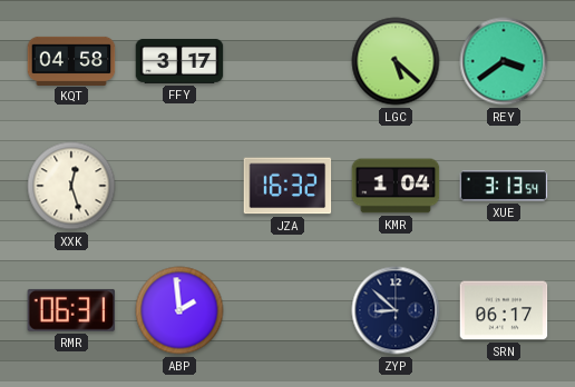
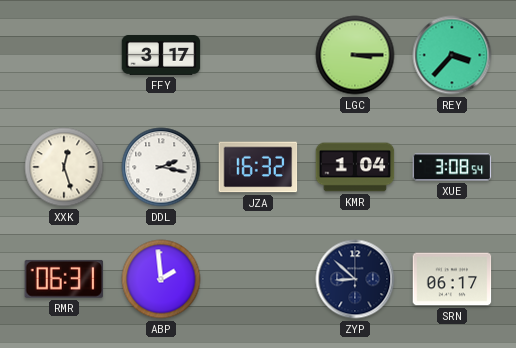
KQT: 04:58 -> none (71, 60)
LGC: 5:22 -> 3:15 (355, 55)
REY: 3:39 -> 3:37 (452, 55)
DDL: none -> 2:17 (161, 167)
XUE: 3:13 -> 3:08 (452, 167)
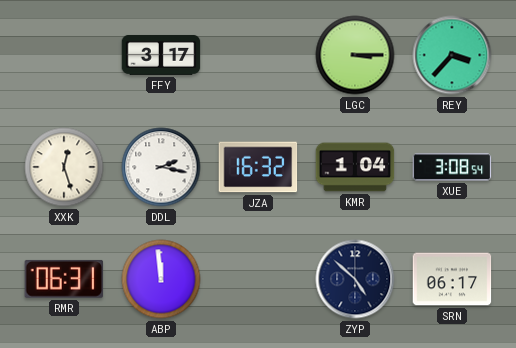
ABP: 1:59 -> 11:59 (161, 279)
ZYP: 8:52 -> 4:52 (355, 279)
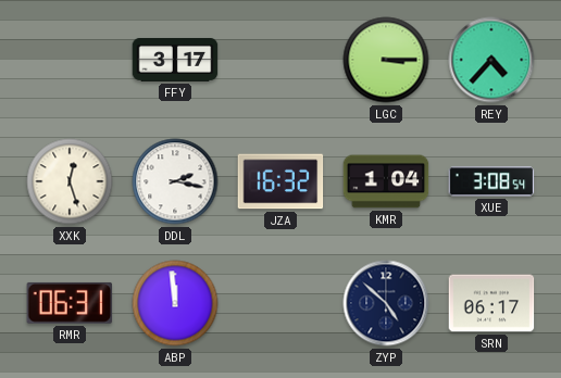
REY: 3:37 -> 4:37 (491, 60)
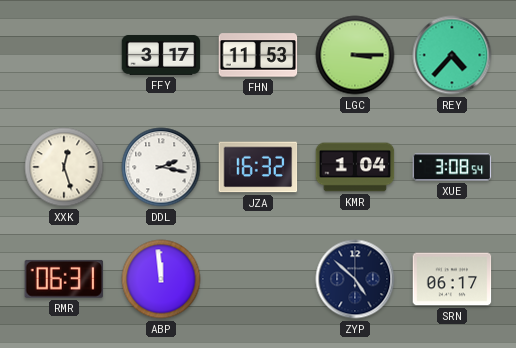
FHN: none -> 11:53 (258, 55)
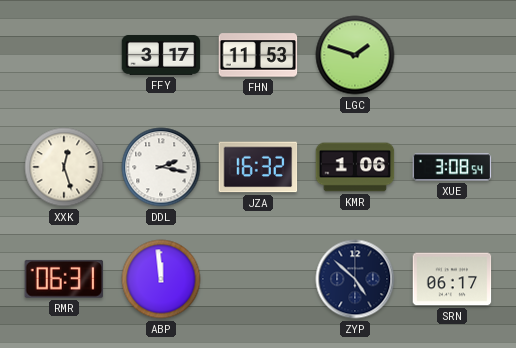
LGC: 3:15 -> 1:48 (355, 55)
REY: 4:37 -> none (452, 55)
KMR: 1:04 -> 1:06 (355, 167)
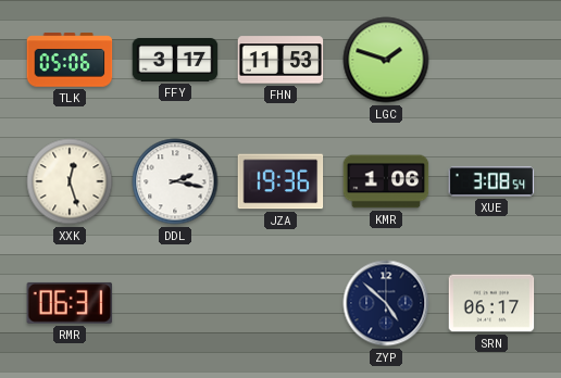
TLK: none -> 05:06 (70, 60)
JZA: 16:32 -> 19:36 (280, 181)
ABP: 11:59 -> none (161, 279)
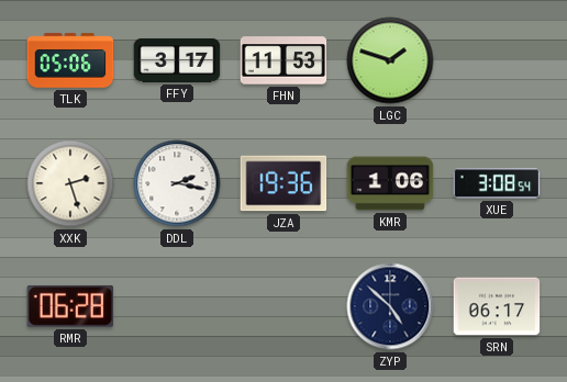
XXK: 12:27 -> 2:27 (70, 183)
RMR: 06:31 -> 06:28 (70, 306)
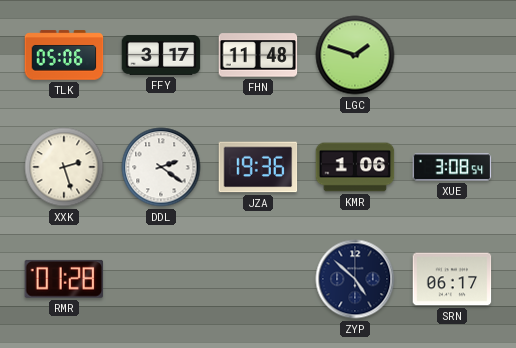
FHN: 11:53 -> 11:48 (258, 55)
DDL: 2:17 -> 2:21 (161, 167)
RMR: 06:28 -> 01:28 (64, 279)
